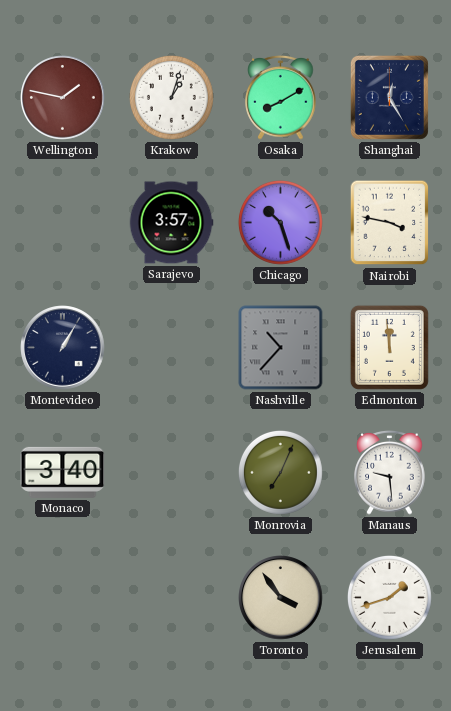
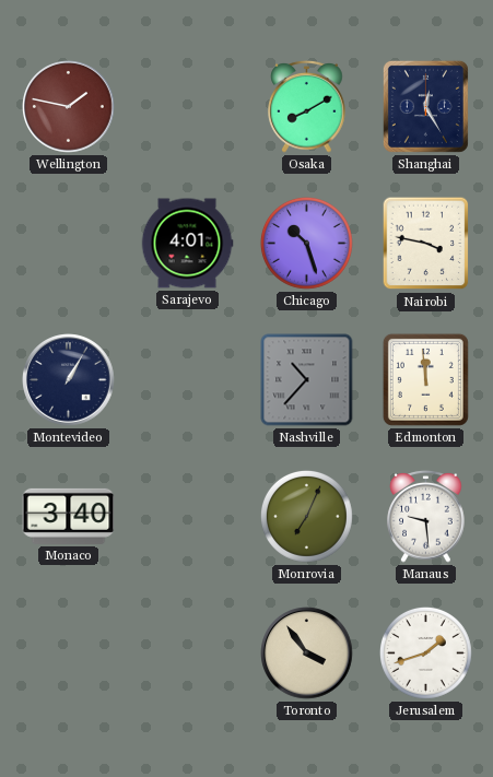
Krakow: 1:03 -> none (171, 97)
Sarajevo: 3:57 -> 4:01 (187, 244)
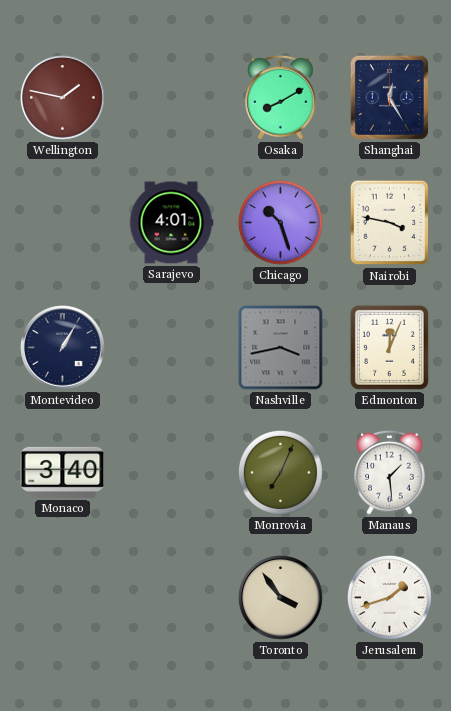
Nashville: 10:37 -> 3:43 (281, 348)
Edmonton: 11:59 -> 12:04 (389, 347)
Manaus: 9:29 -> 1:29 (390, 473)
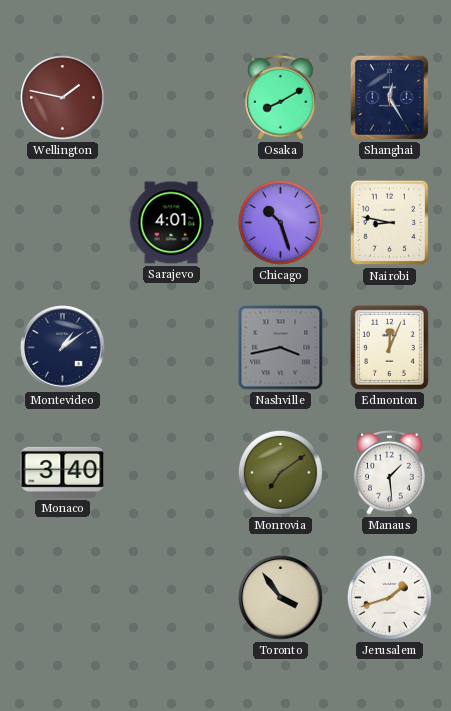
Nairobi: 3:47 -> 8:47 (390, 223)
Montevideo: 1:05 -> 1:09 (63, 348)
Monrovia: 7:04 -> 7:09 (280, 472)
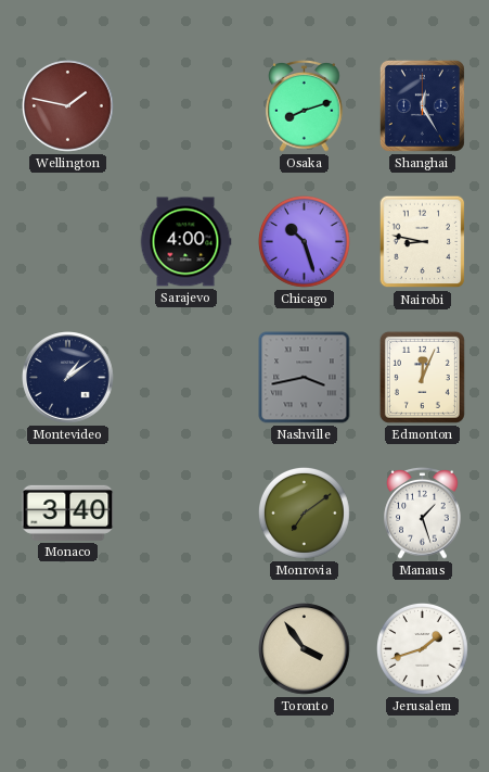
Osaka: 8:10 -> 8:12 (305, 106)
Sarajevo: 4:01 -> 4:00 (185, 242)
Manaus: 1:29 -> 1:27 (423, 514)
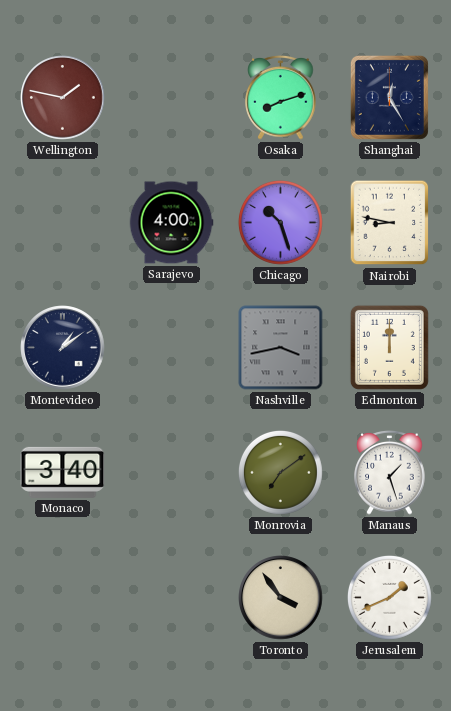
Edmonton: 12:04 -> 12:00 (389, 347)
Jerusalem: 1:42 -> 1:41 (389, 597)
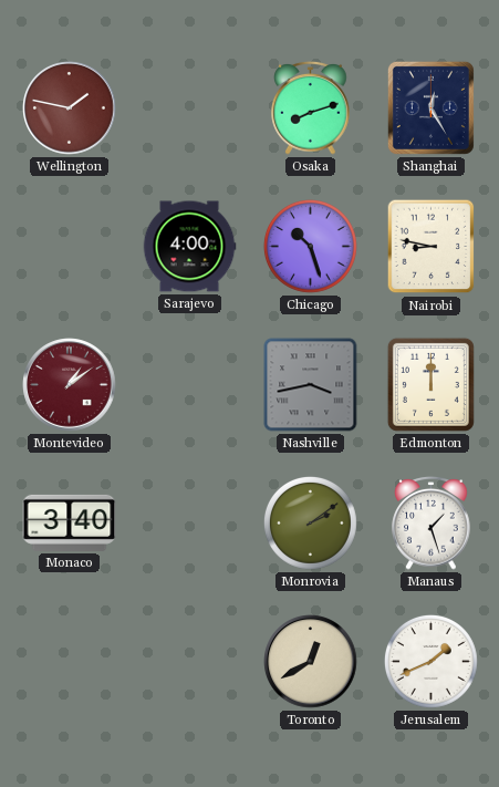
Montevideo dial: navy -> burgundy (70, 385)
Monrovia: 7:09 -> 2:09 (310, 522)
Toronto: 3:54 -> 12:40 (311, 662)
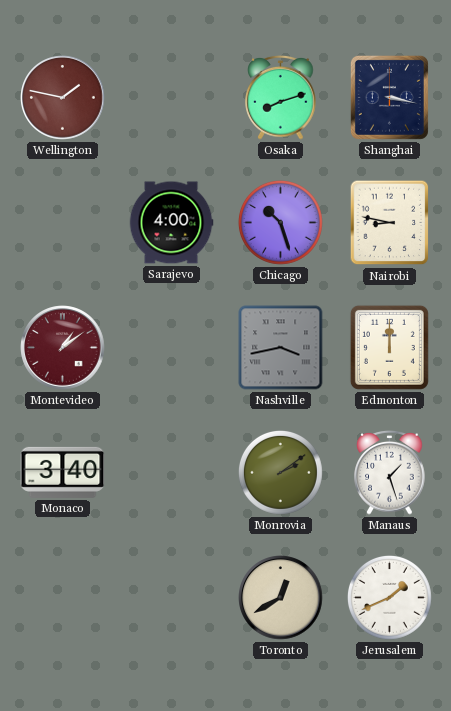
Shanghai: 12:25 -> 3:17 (389, 97)
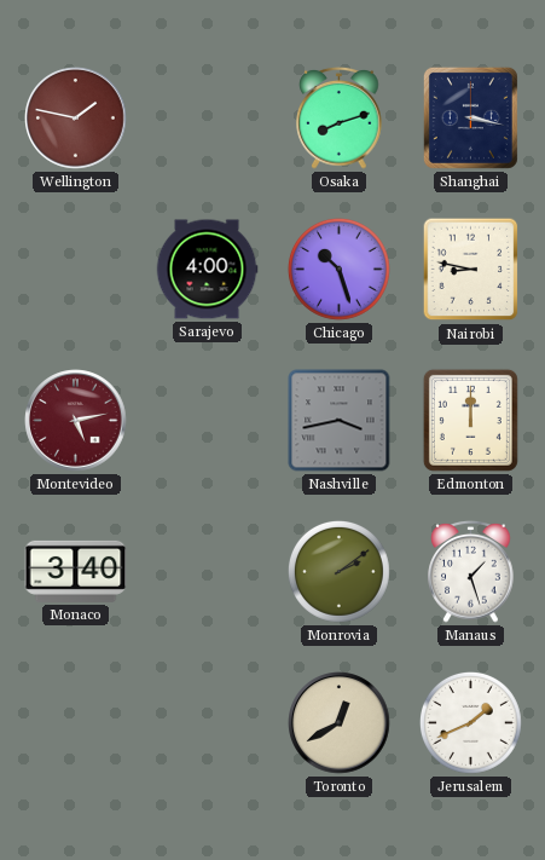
Montevideo: 1:09 -> 5:13 (76, 421)
